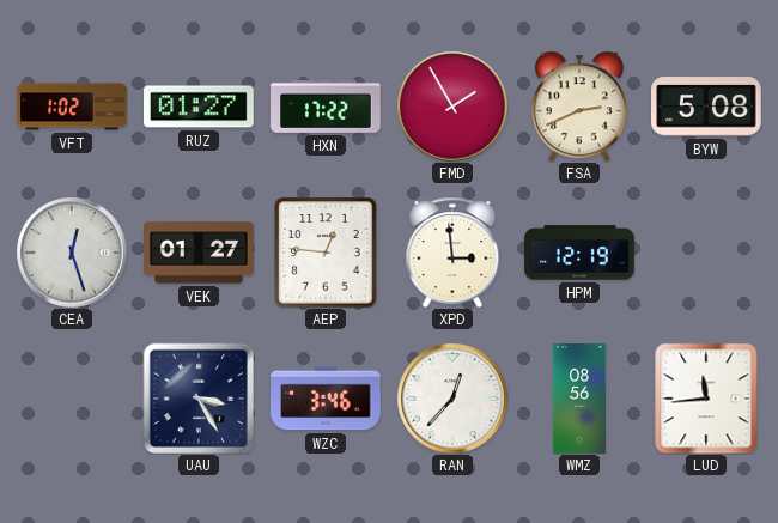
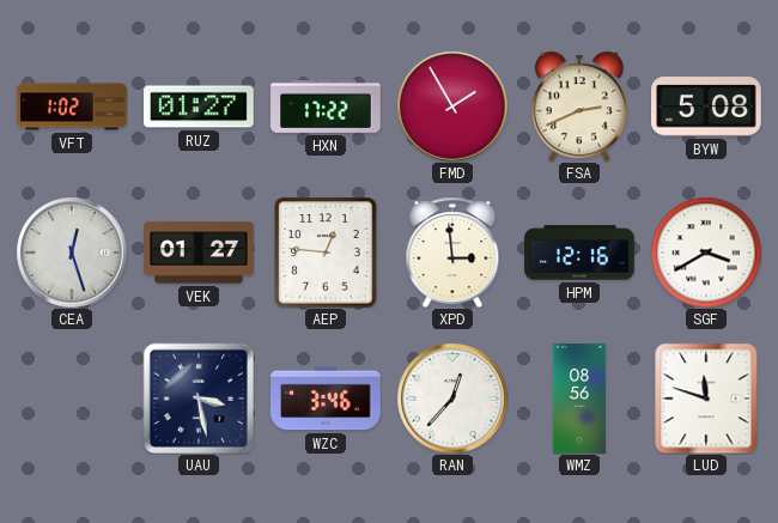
HPM: 12:19 -> 12:16 (579, 253)
SGF: none -> 3:40 (706, 253)
UAU: 3:25 -> 3:28 (197, 397)
LUD: 11:44 -> 11:48 (706, 399)
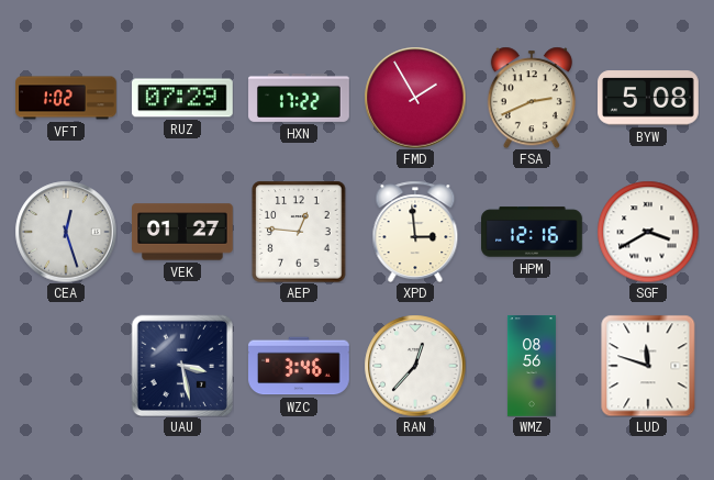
RUZ: 01:27 -> 07:29 (183, 98)
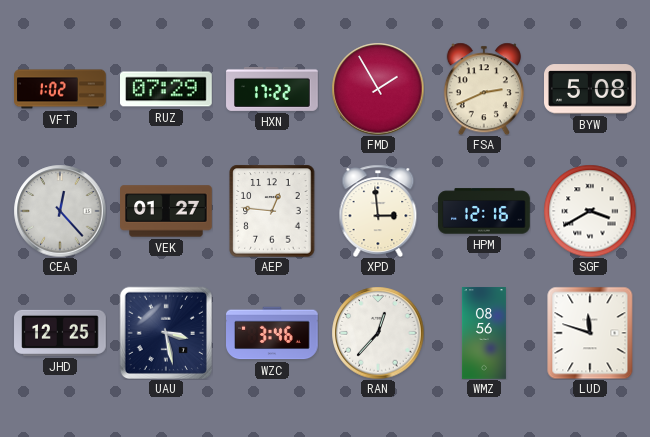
CEA: 12:27 -> 12:23 (60, 211)
JHD: none -> 12:25 (60, 333)
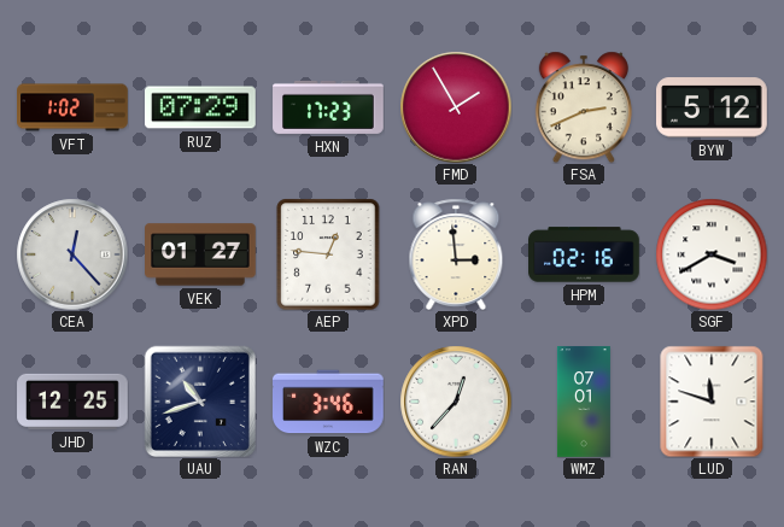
HXN: 17:22 -> 17:23 (328, 107)
BYW: 5:08 -> 5:12 (713, 107)
HPM: 12:16 -> 02:16 (584, 254)
UAU: 3:28 -> 10:42 (199, 400)
WMZ: 08:56 -> 07:01 (584, 402)
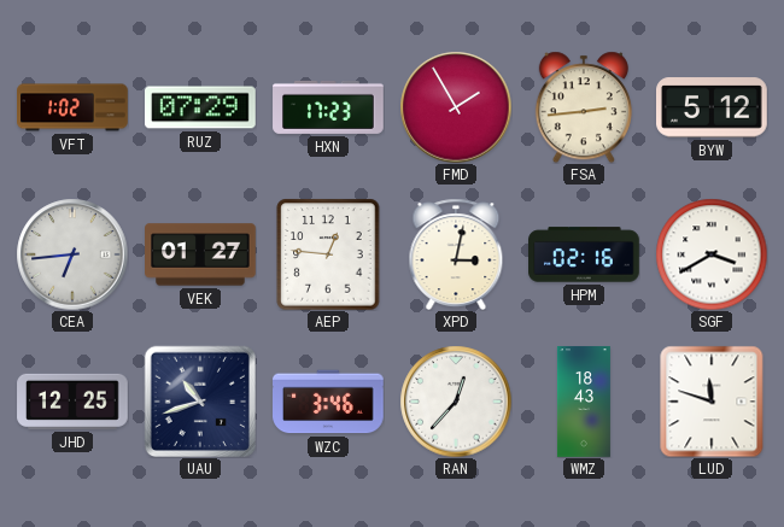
FSA: 2:41 -> 2:44 (584, 107)
CEA: 12:23 -> 6:44 (72, 254)
XPD: 2:59 -> 3:02 (456, 254)
WMZ: 07:01 -> 18:43 (584, 402)
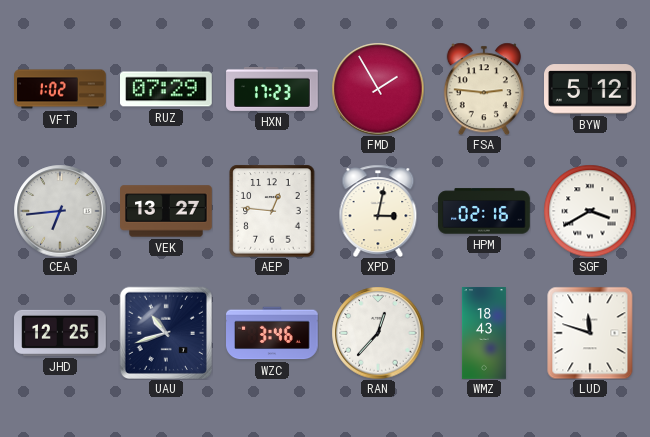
FSA: 2:44 -> 2:46 (484, 89)
VEK: 01:27 -> 13:27 (166, 211)
